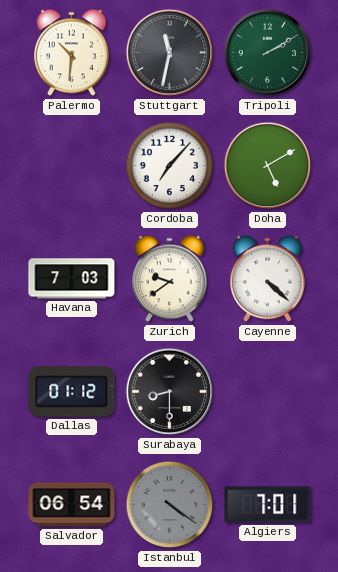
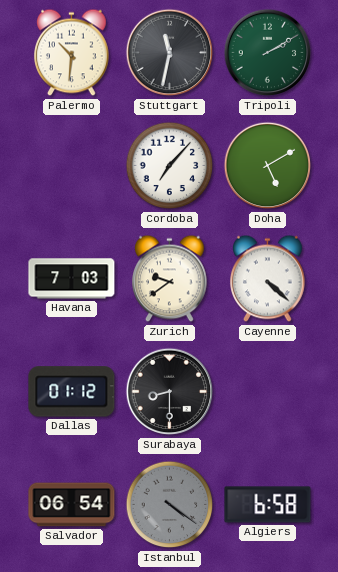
Algiers: 7:01 -> 6:58 (268, 505)
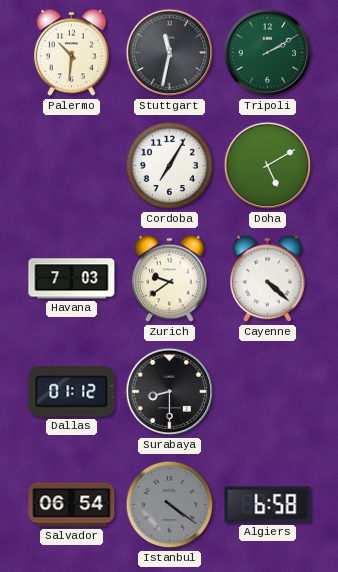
Cordoba: 7:07 -> 7:05 (170, 166)
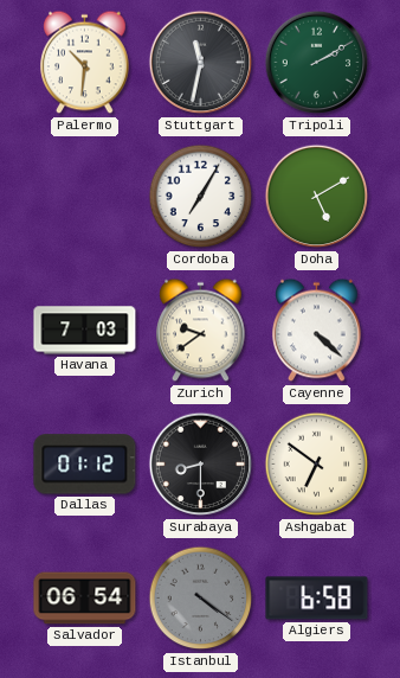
Ashgabat: none -> 6:51 (317, 465)
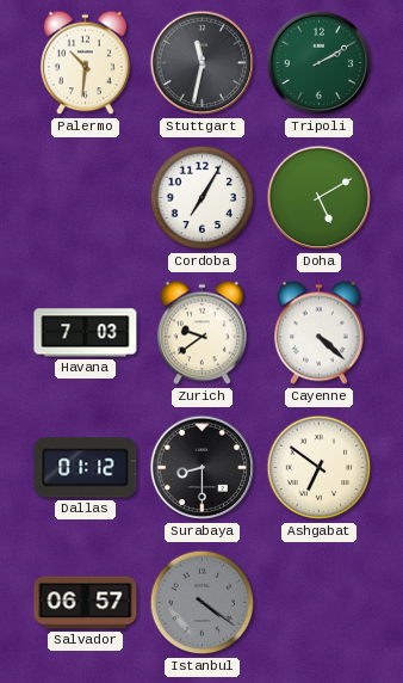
Salvador: 06:54 -> 06:57 (86, 603)
Algiers: 6:58 -> none (317, 599)
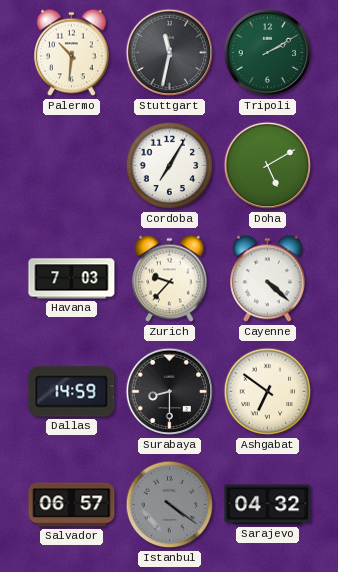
Zurich: 9:39 -> 9:37 (170, 279)
Dallas: 01:12 -> 14:59 (72, 392)
Sarajevo: none -> 04:32 (268, 505)
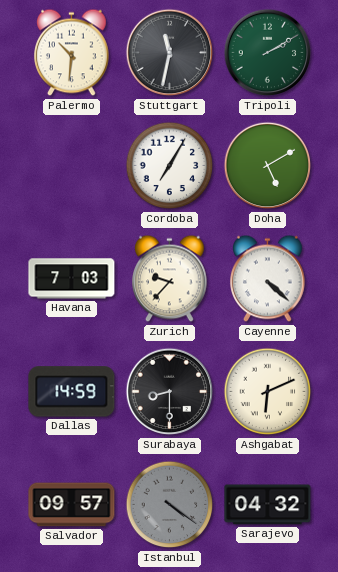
Ashgabat: 6:51 -> 6:11 (268, 392)
Salvador: 06:57 -> 09:57 (72, 505)
